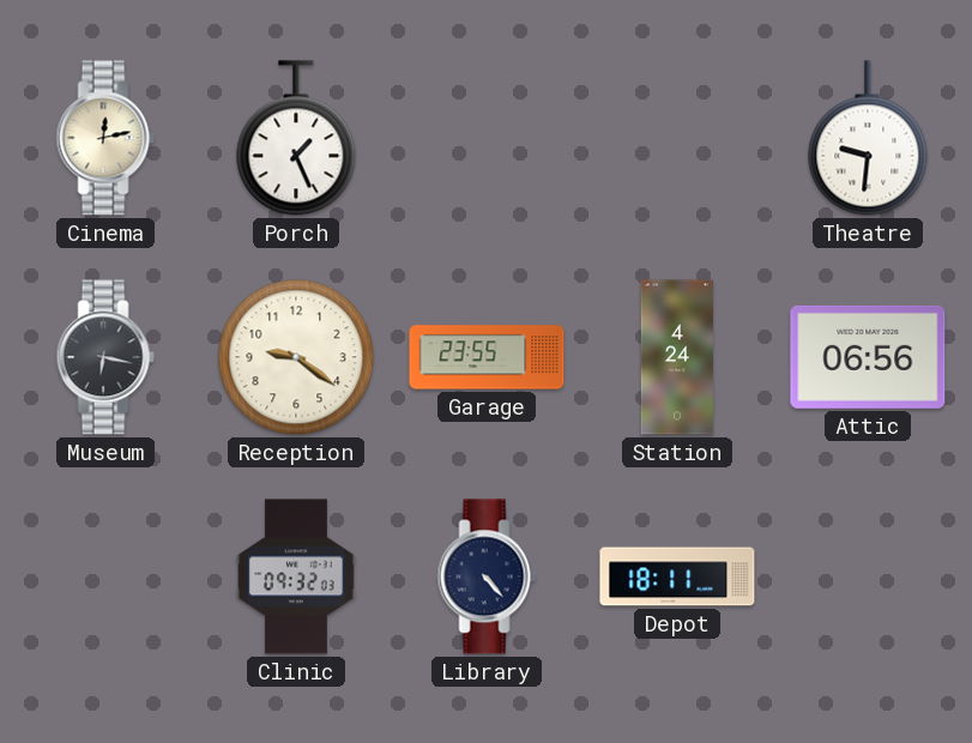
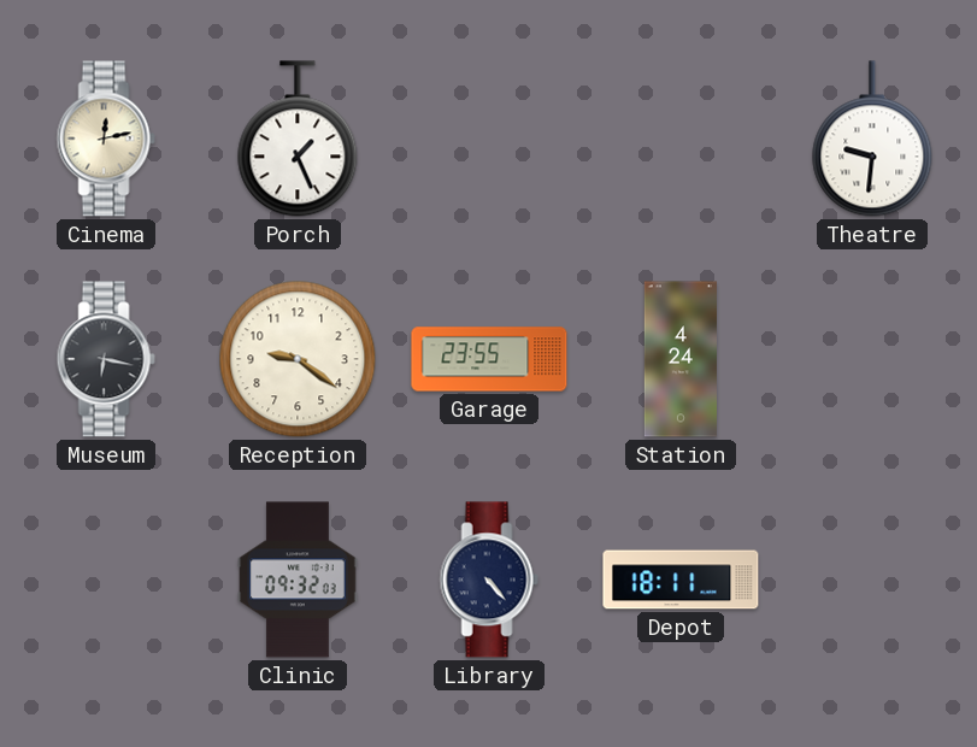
Attic: 06:56 -> none (868, 357)
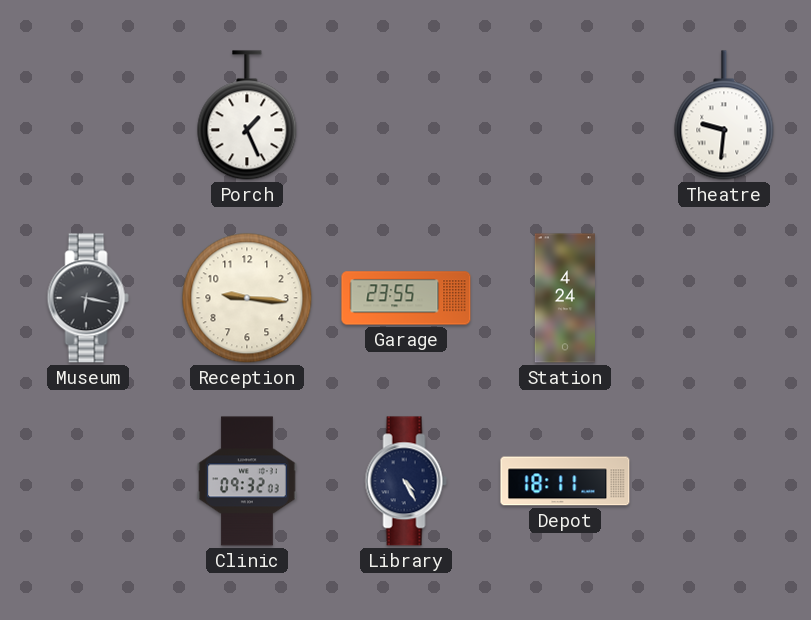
Cinema: 12:13 -> none (106, 139)
Reception: 9:21 -> 9:16 (247, 298)
Library: 4:23 -> 4:25 (406, 481)
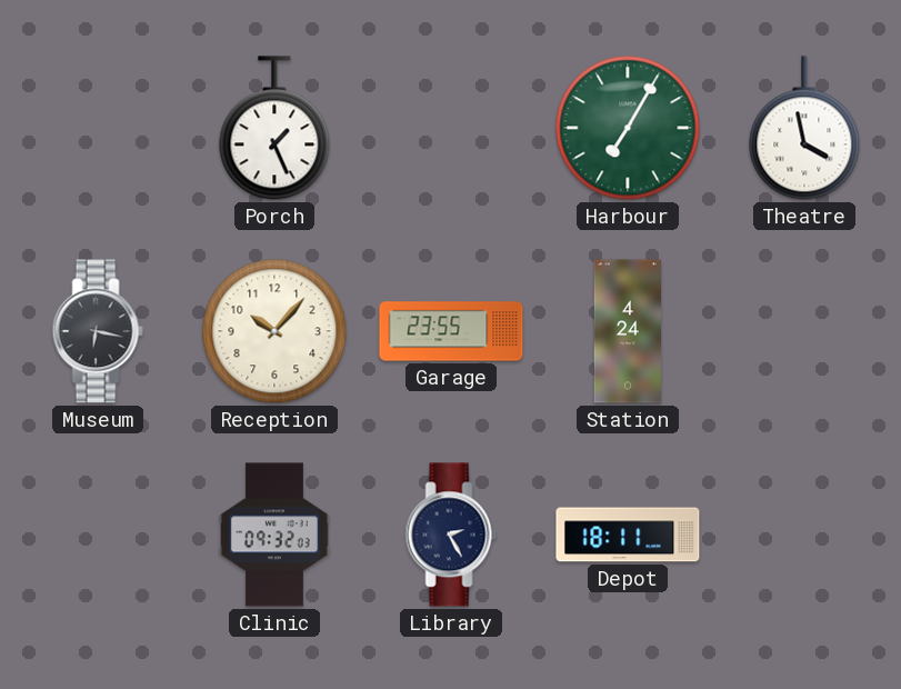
Harbour: none -> 7:05 (628, 128)
Theatre: 9:31 -> 3:58 (804, 128)
Reception: 9:16 -> 10:07 (274, 331)
Library: 4:25 -> 2:25 (451, 535)
